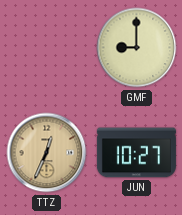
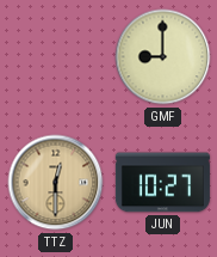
TTZ: 12:34 -> 12:30 (56, 183)
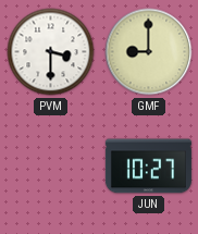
PVM: none -> 3:30 (51, 52)
TTZ: 12:30 -> none (56, 183)
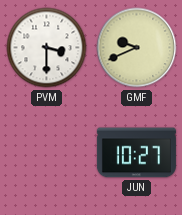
GMF: 9:00 -> 9:41 (137, 48)
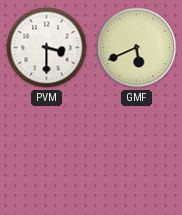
GMF: 9:41 -> 5:41 (137, 48)
JUN: 10:27 -> none (136, 153)
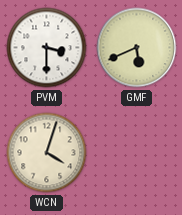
WCN: none -> 4:03 (47, 153)
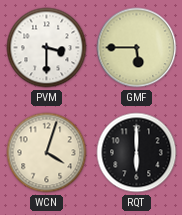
GMF: 5:41 -> 5:45 (137, 48)
RQT: none -> 6:00 (137, 153)
